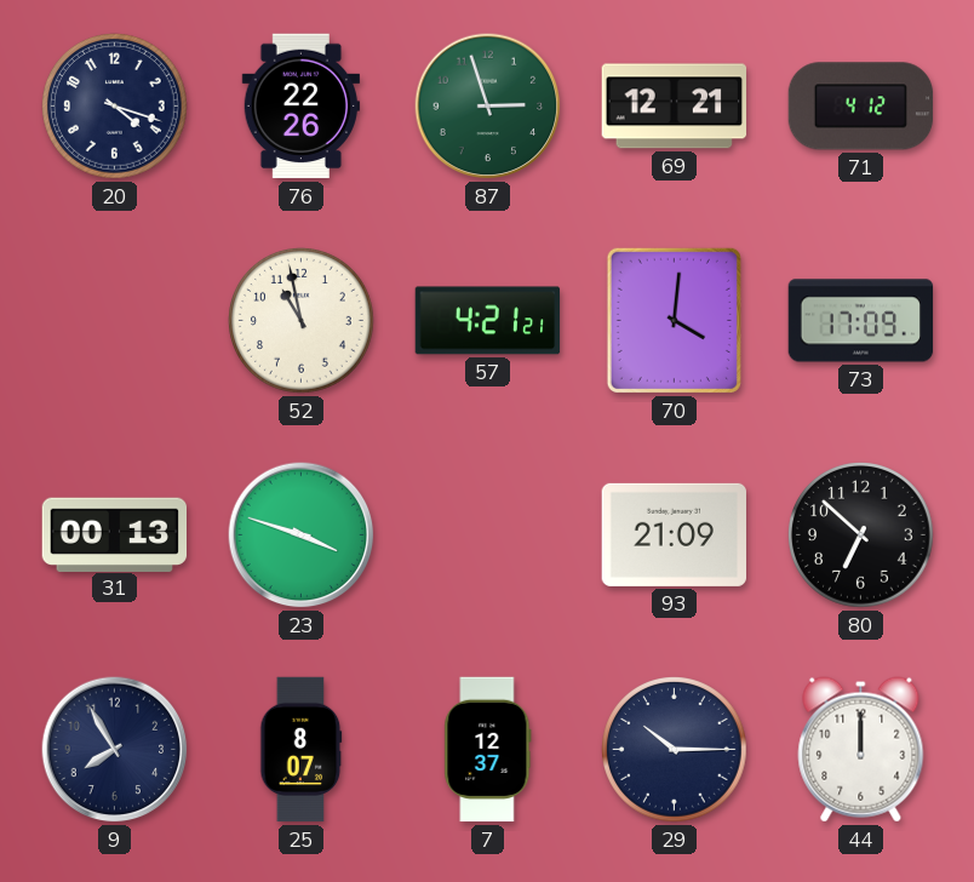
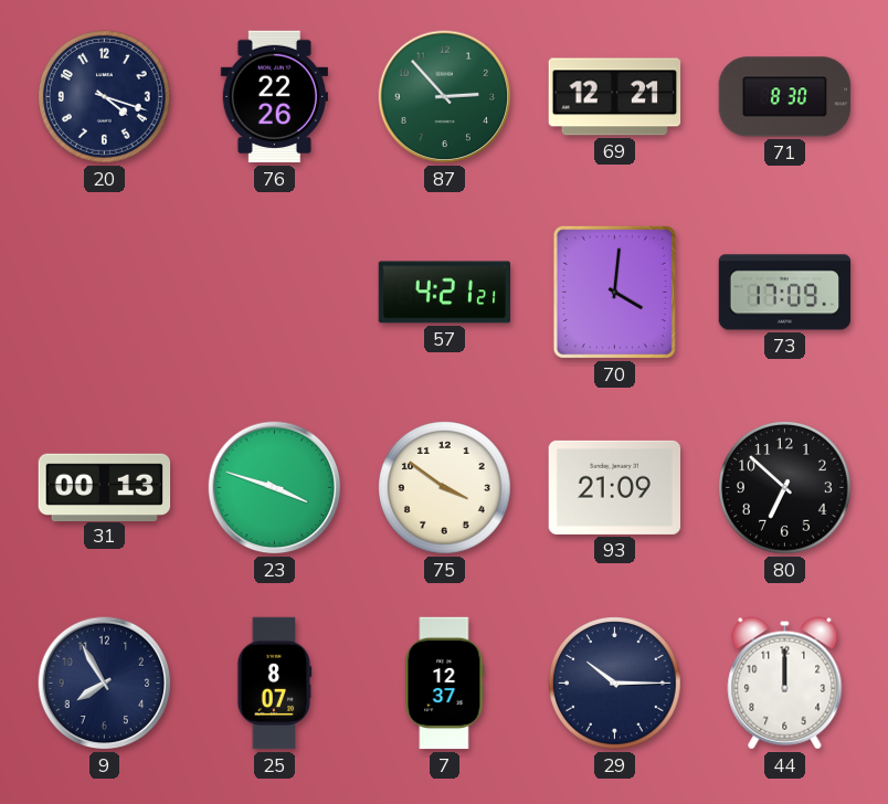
87: 2:57 -> 2:53 (445, 97)
71: 4:12 -> 8:30 (785, 97)
52: 10:58 -> none (302, 321)
75: none -> 3:51 (445, 488)
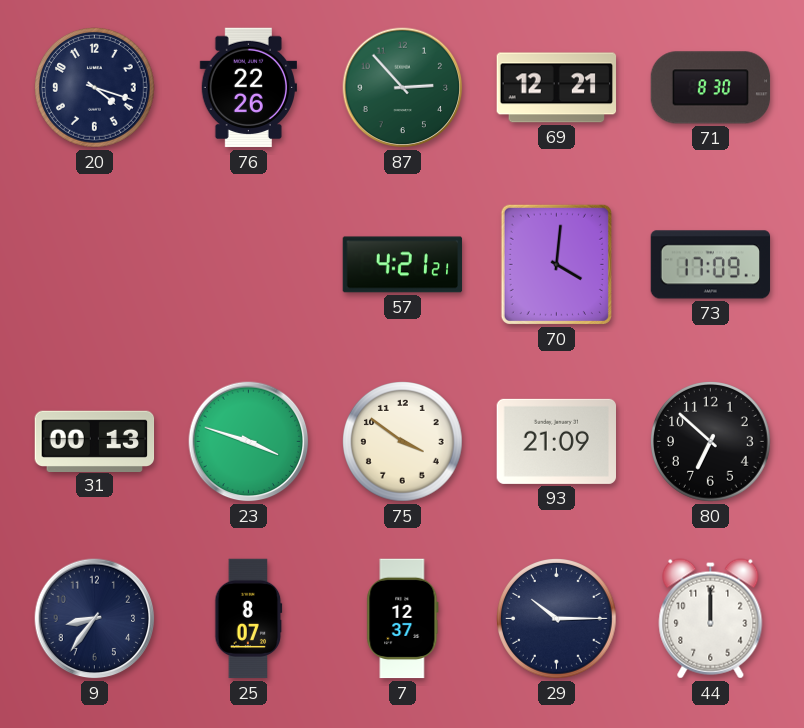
9: 7:55 -> 8:36 (95, 619)
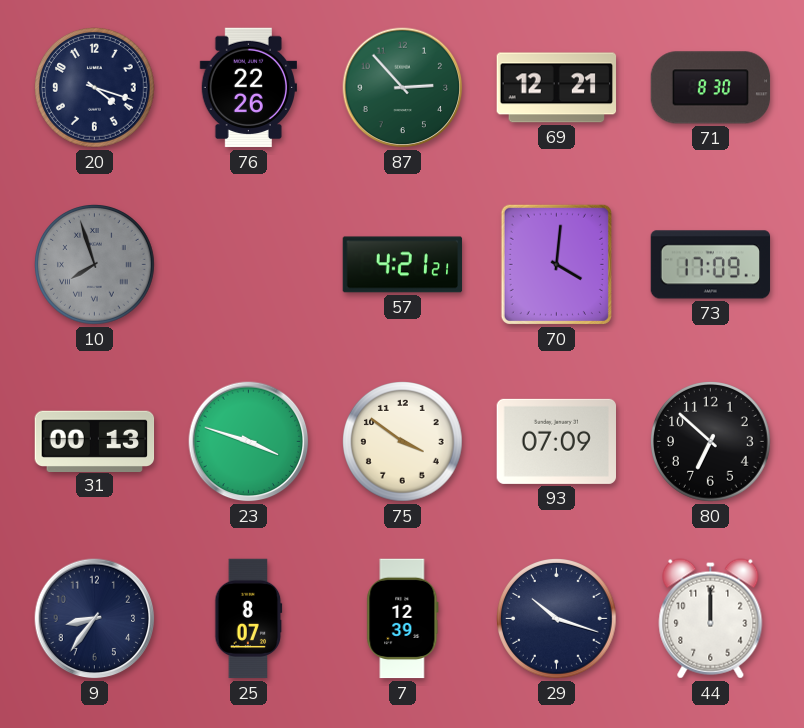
10: none -> 7:57 (95, 265)
93: 21:09 -> 07:09 (556, 441)
7: 12:37 -> 12:39 (403, 619)
29: 10:15 -> 10:18 (557, 619)
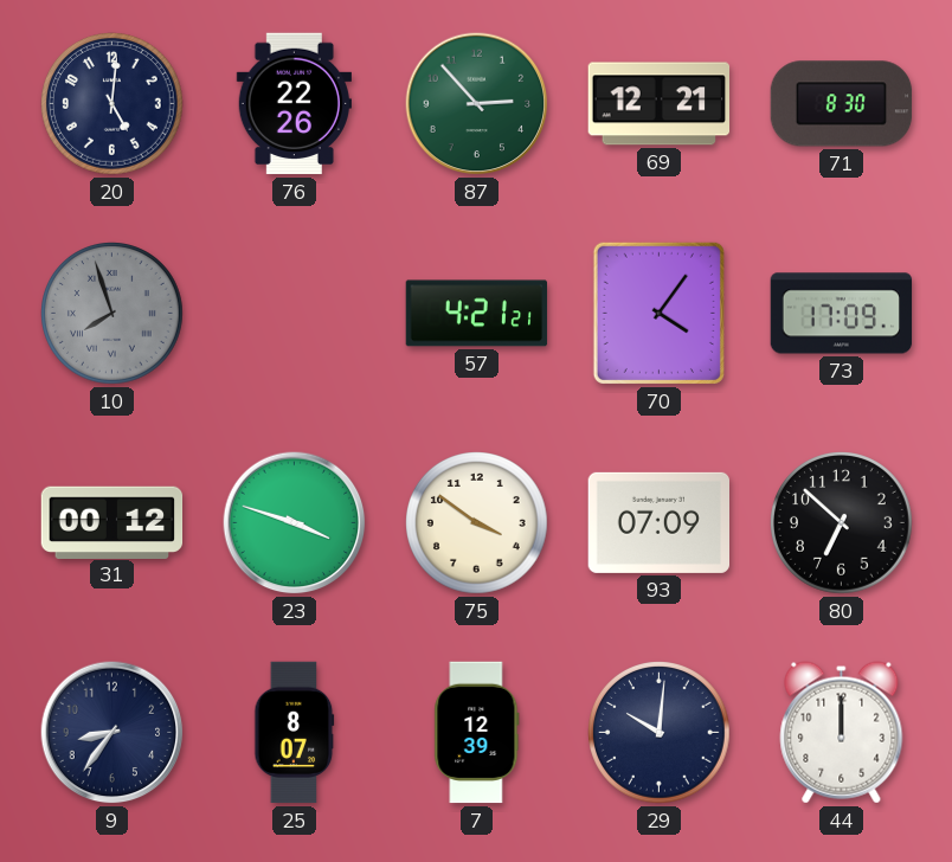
20: 4:18 -> 5:01 (112, 104)
70: 4:01 -> 4:06 (658, 313)
31: 00:13 -> 00:12 (112, 522)
29: 10:18 -> 10:01 (660, 733)
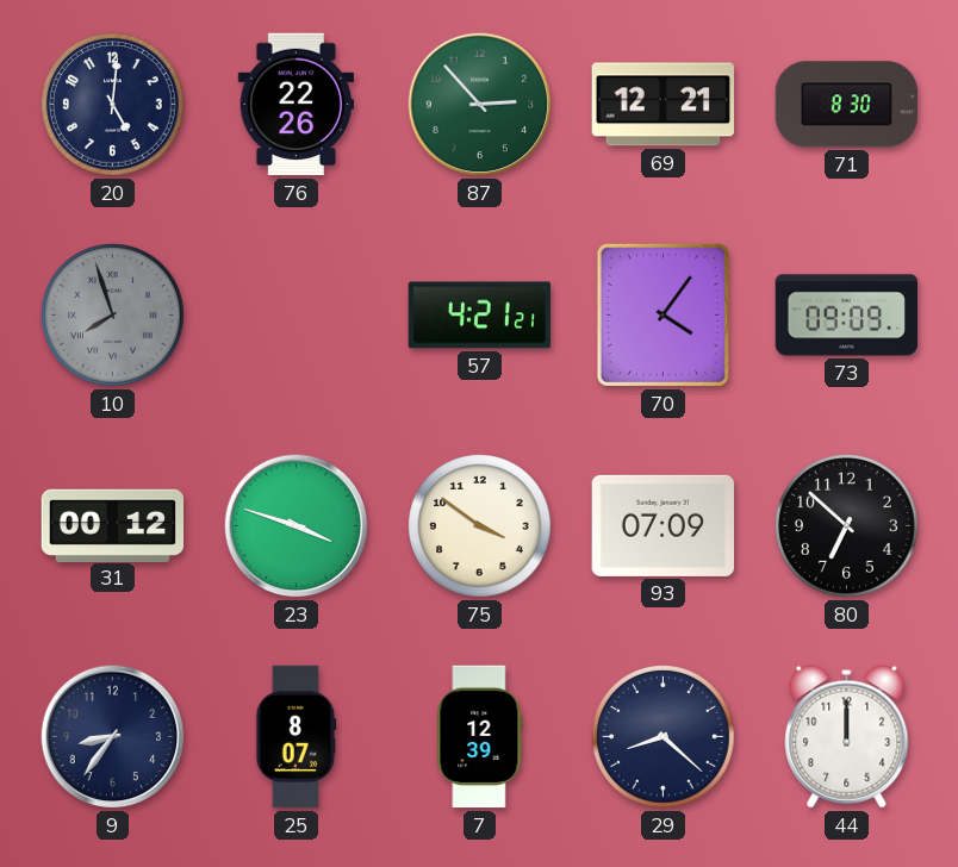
73: 17:09 -> 09:09 (847, 316)
29: 10:01 -> 8:22 (664, 737)
